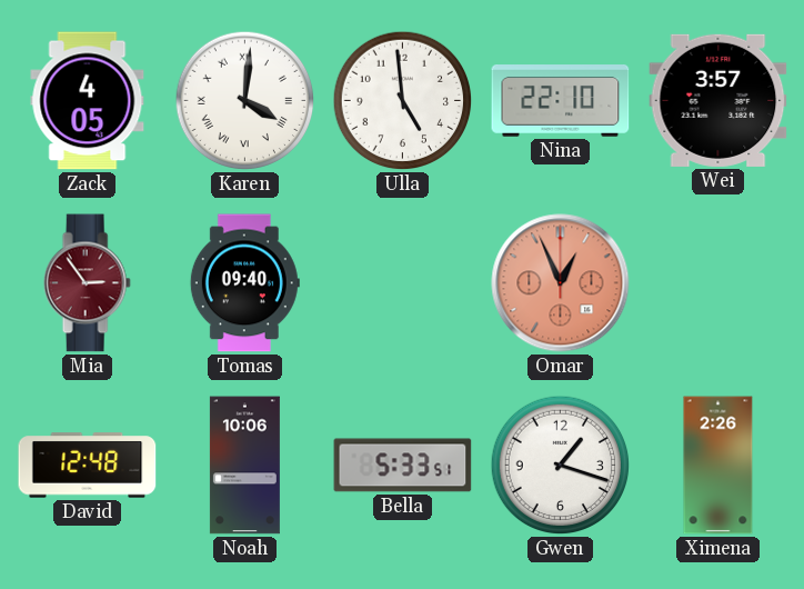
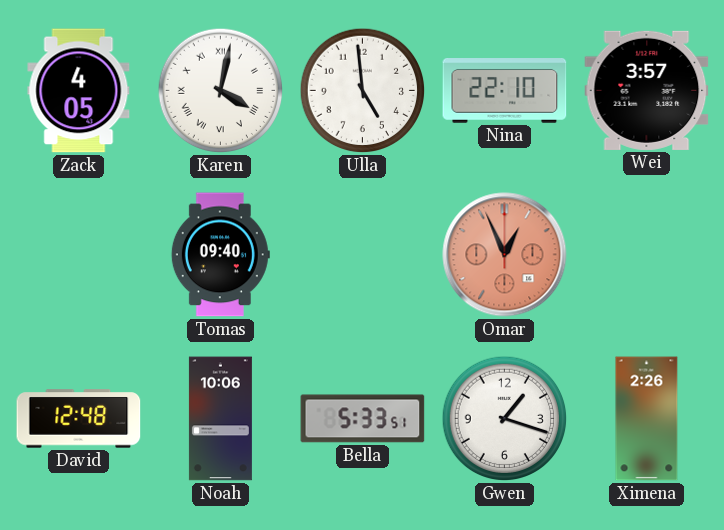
Karen: 4:01 -> 4:02 (221, 91)
Mia: 2:54 -> none (87, 283)
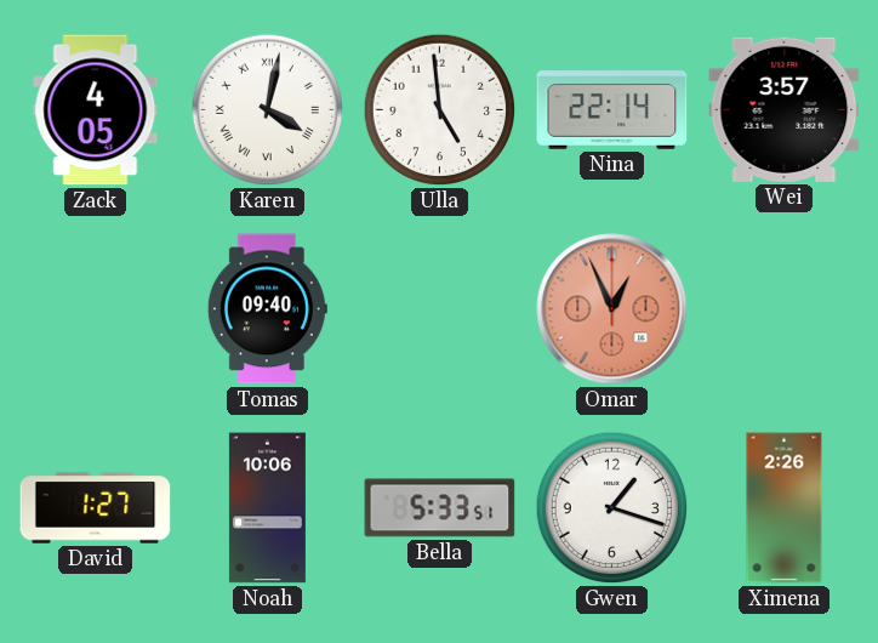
Nina: 22:10 -> 22:14 (612, 110)
David: 12:48 -> 1:27 (96, 508)
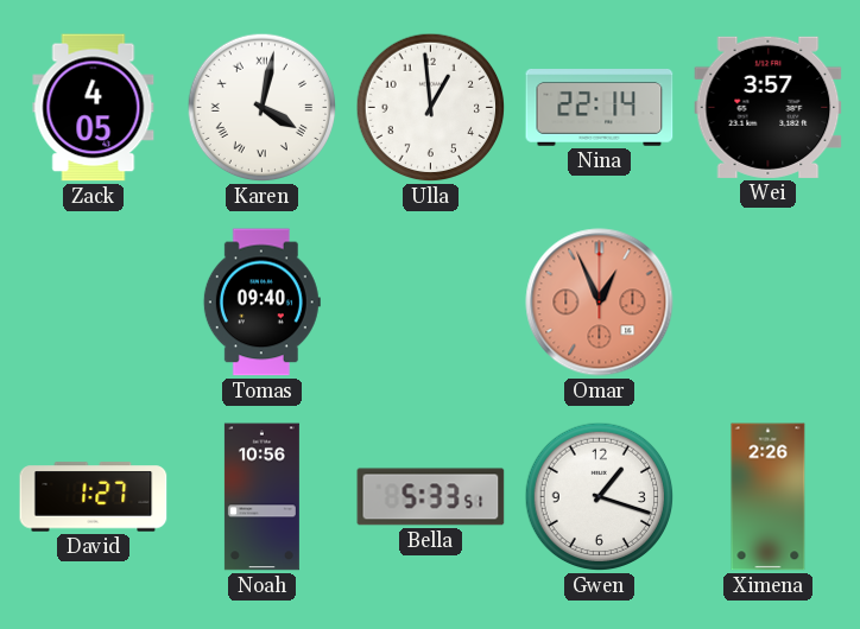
Ulla: 4:59 -> 12:59 (431, 108)
Noah: 10:06 -> 10:56 (261, 497)
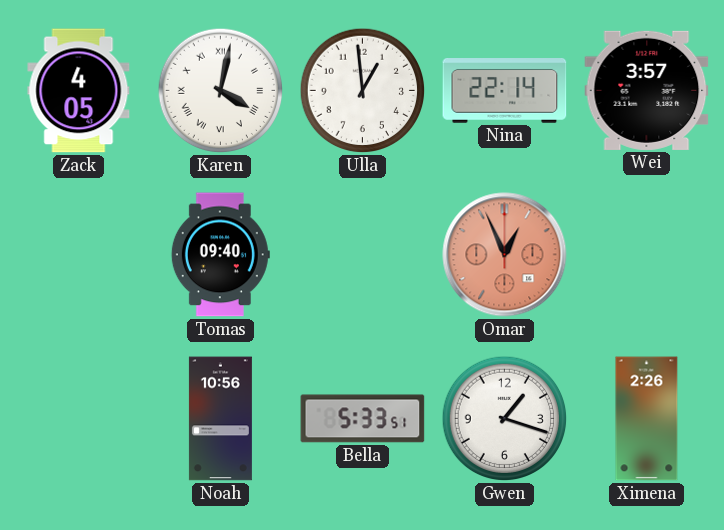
David: 1:27 -> none (94, 497)
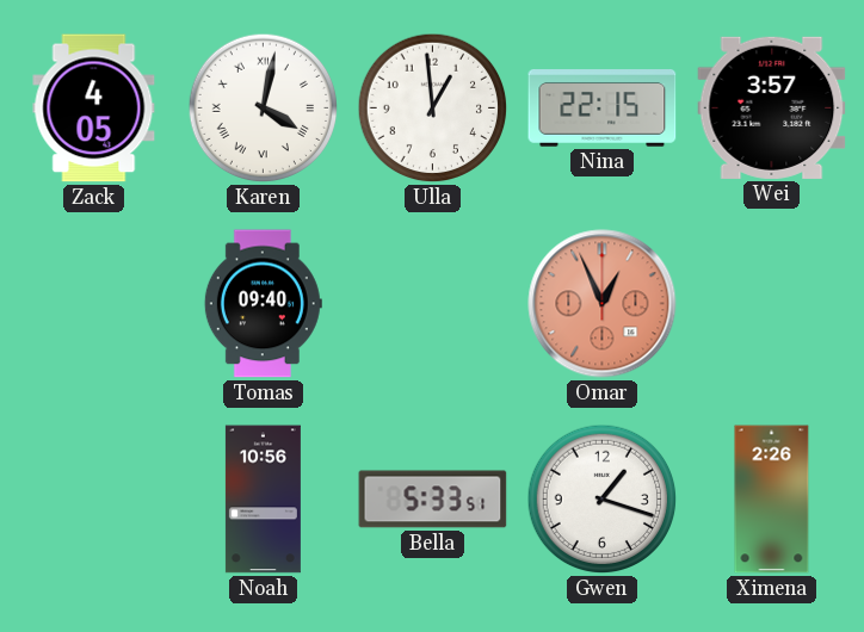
Nina: 22:14 -> 22:15 (603, 109)
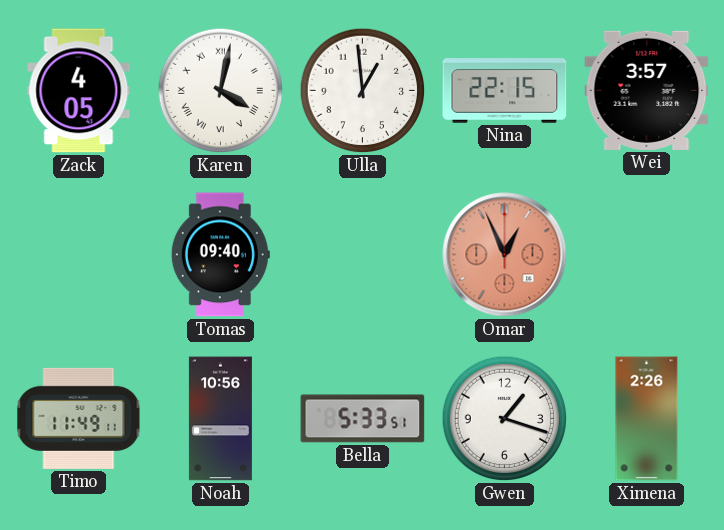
Timo: none -> 11:49 (79, 418)
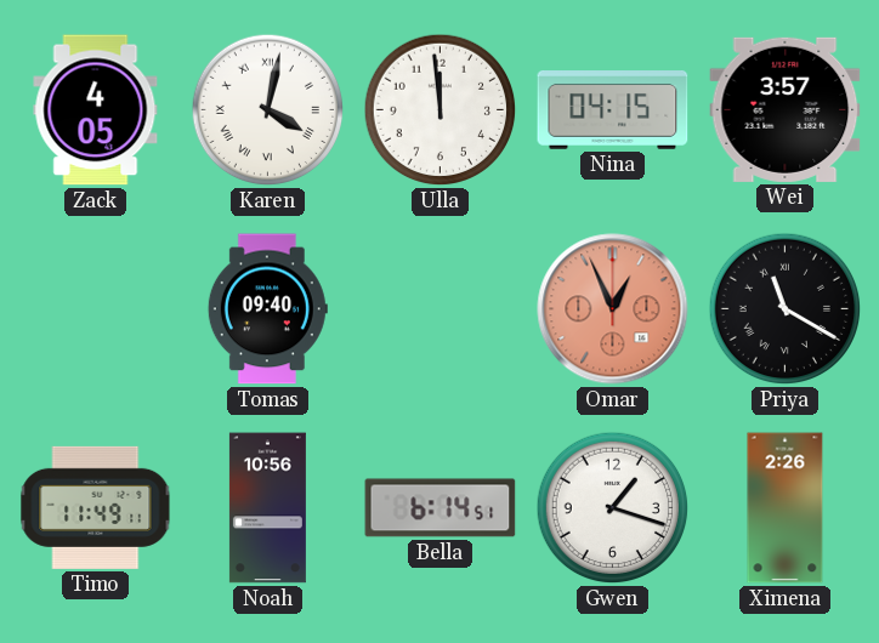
Ulla: 12:59 -> 11:59 (441, 110)
Nina: 22:15 -> 04:15 (613, 110)
Priya: none -> 11:20 (786, 309)
Bella: 5:33 -> 6:14 (441, 508)
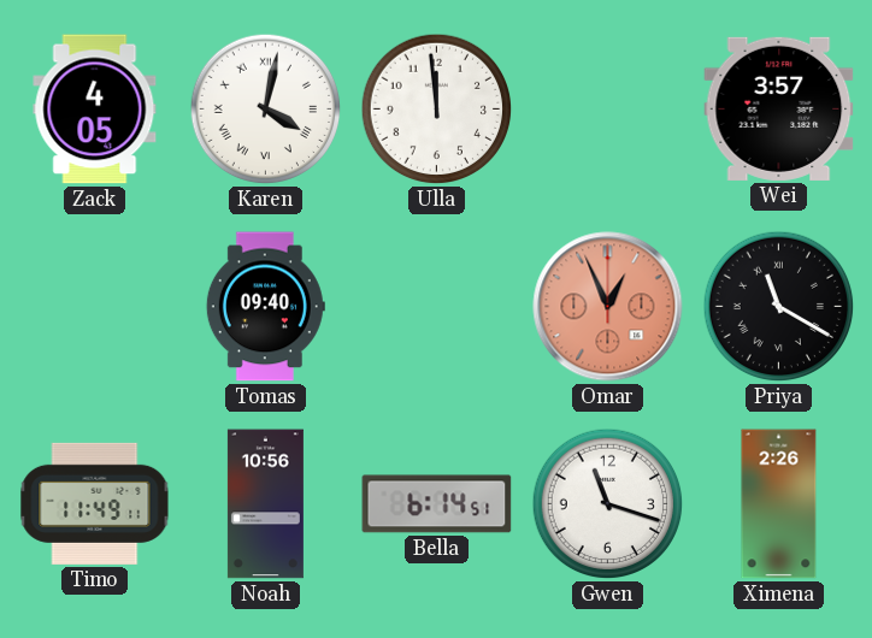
Nina: 04:15 -> none (613, 110)
Gwen: 1:18 -> 11:18 (608, 504)
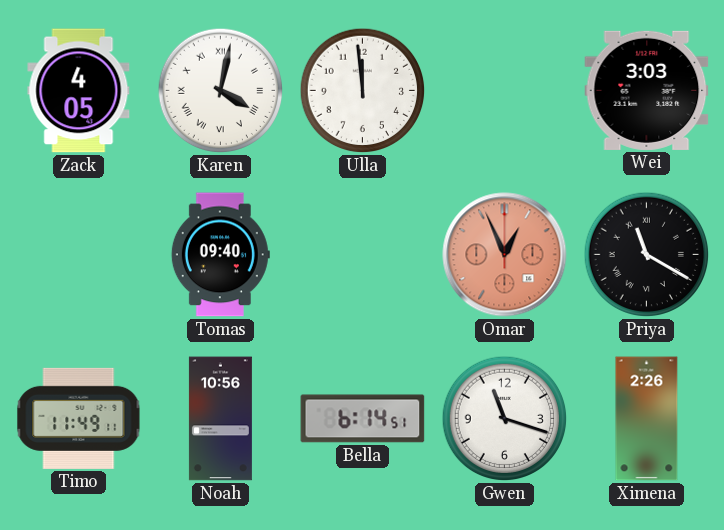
Wei: 3:57 -> 3:03 (647, 90)
